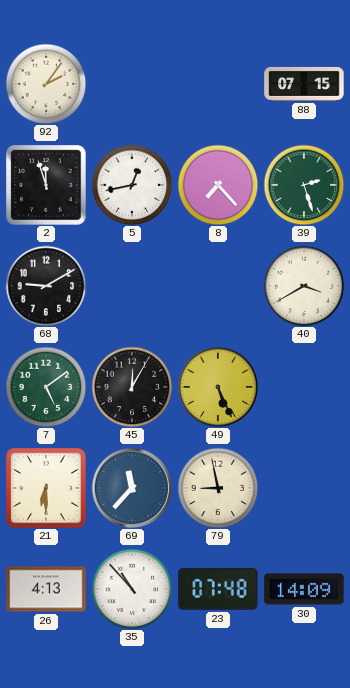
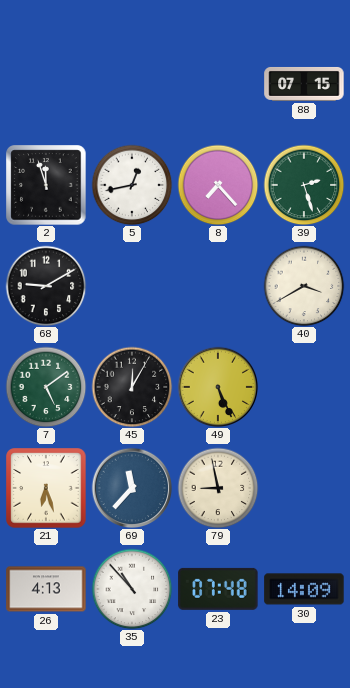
92: 2:06 -> none (46, 84)
21: 6:30 -> 6:27 (46, 488)
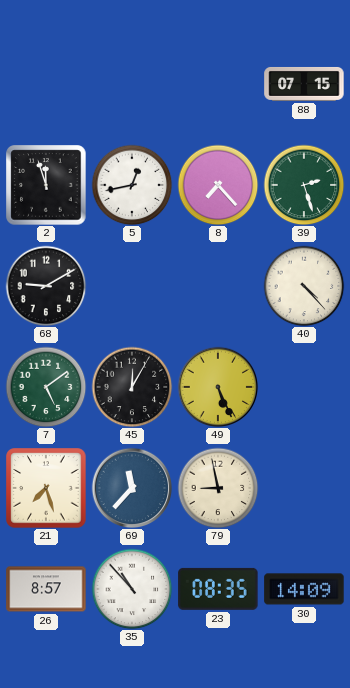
40: 3:40 -> 4:23 (304, 286)
21: 6:27 -> 7:27 (46, 488)
26: 4:13 -> 8:57 (46, 589)
23: 07:48 -> 08:35 (218, 589)
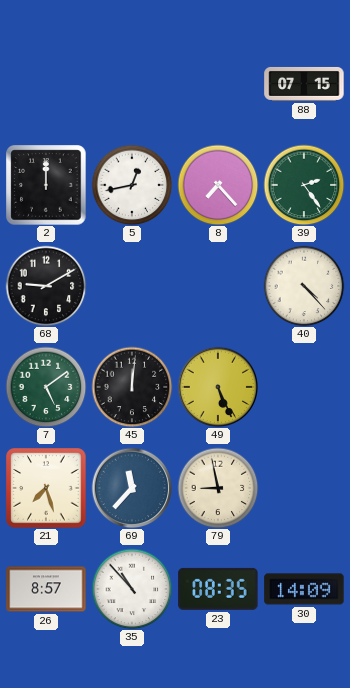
2: 11:57 -> 12:00 (46, 185)
39: 2:27 -> 2:24 (304, 185)
45: 12:05 -> 12:01 (132, 387)
